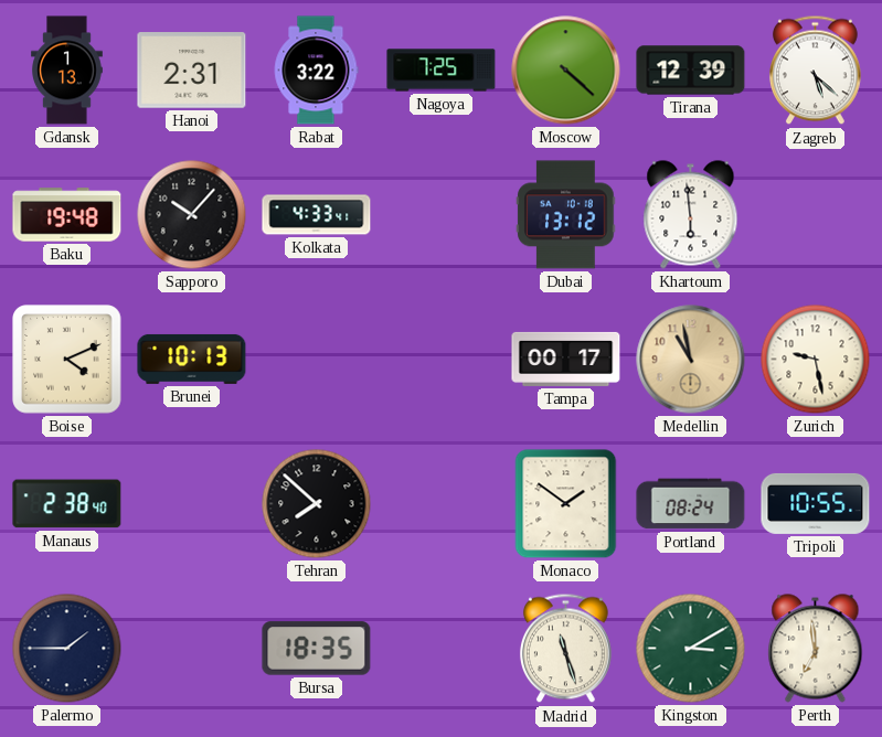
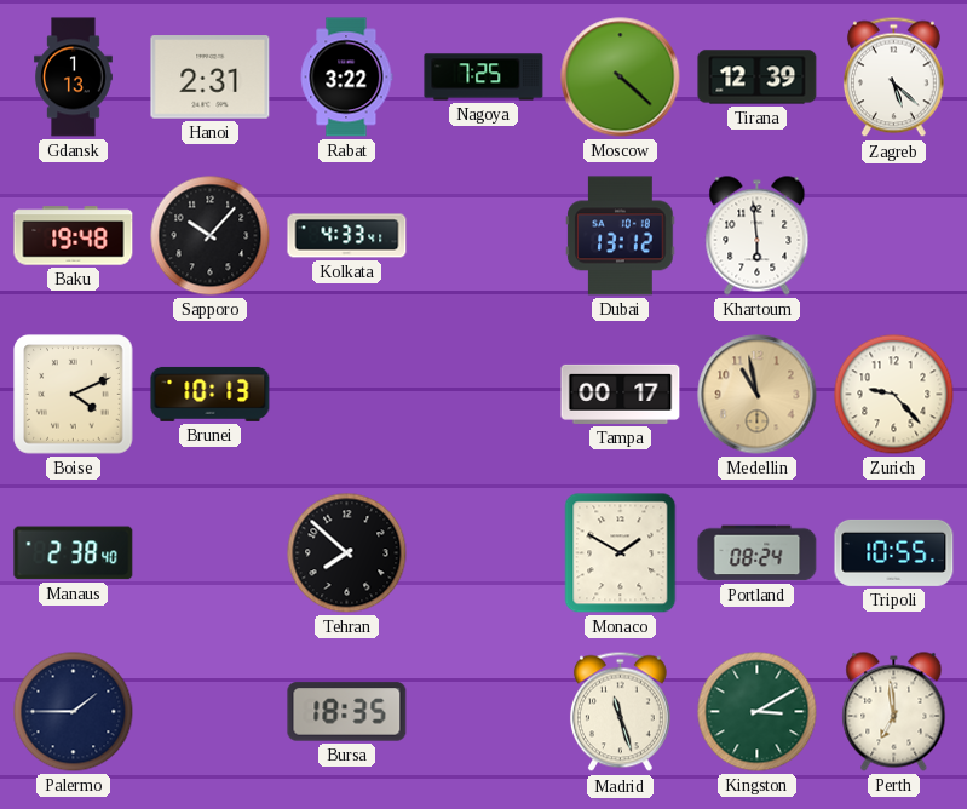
Zurich: 9:28 -> 9:23 (894, 395)
Monaco: 1:51 -> 1:50 (621, 553)
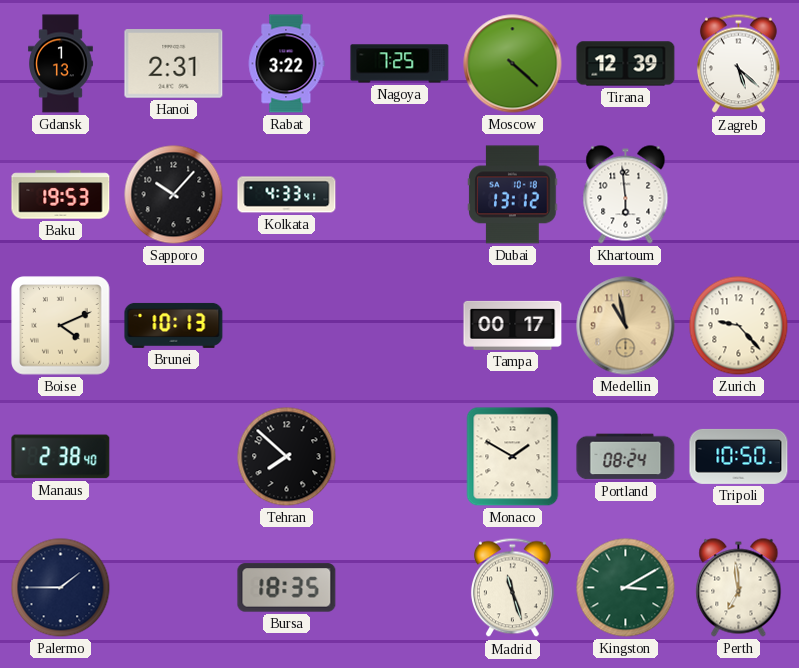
Baku: 19:48 -> 19:53 (61, 195)
Tripoli: 10:55 -> 10:50 (739, 456)
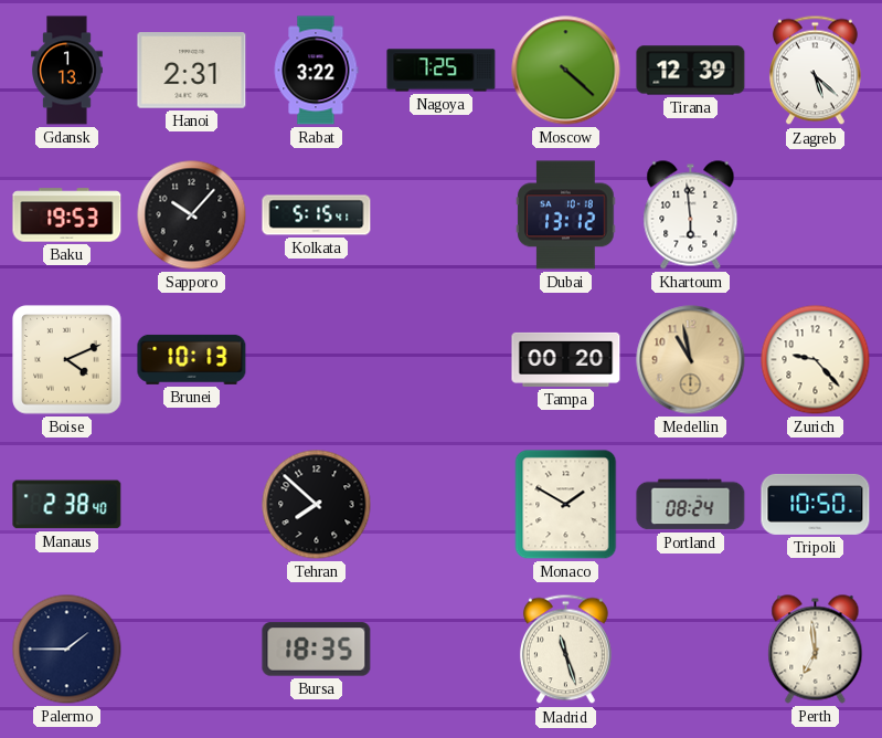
Kolkata: 4:33 -> 5:15 (317, 215)
Tampa: 00:17 -> 00:20 (566, 359)
Kingston: 3:10 -> none (626, 588)
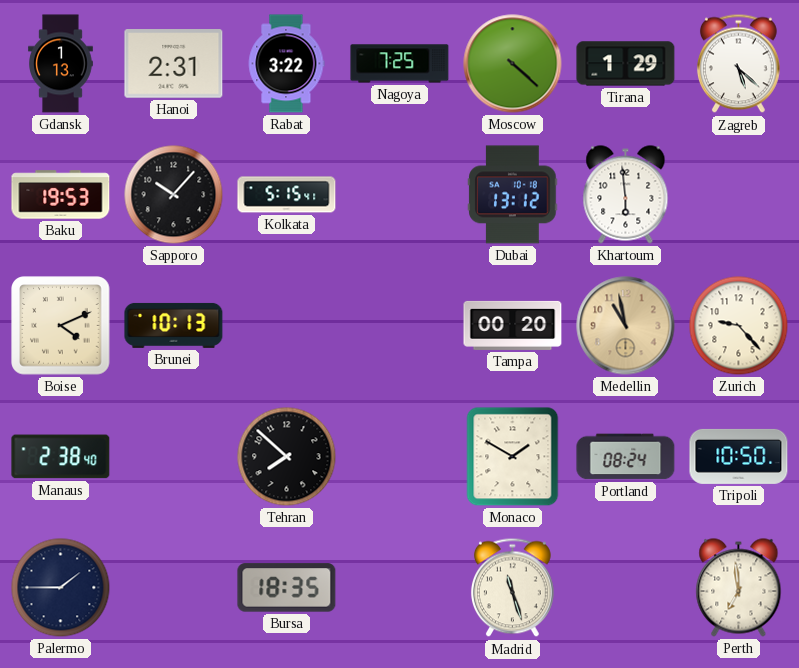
Tirana: 12:39 -> 1:29 (626, 64)
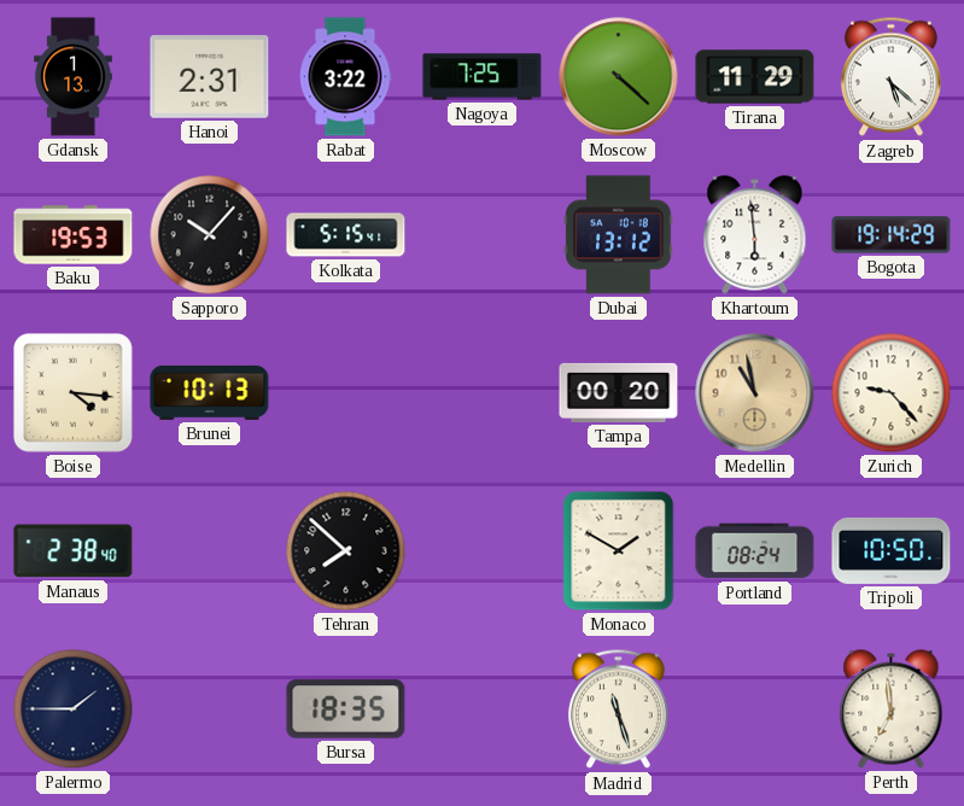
Tirana: 1:29 -> 11:29 (755, 77)
Bogota: none -> 19:14 (892, 235)
Boise: 4:11 -> 4:16 (74, 393)
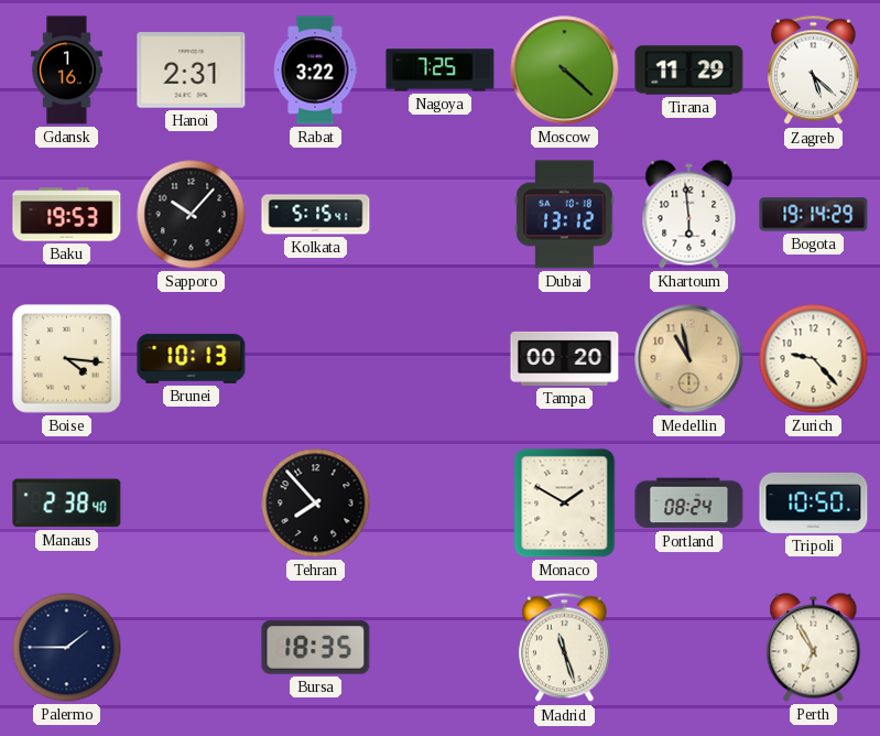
Gdansk: 1:13 -> 1:16 (67, 71)
Tehran: 7:52 -> 7:53 (316, 504)
Perth: 6:59 -> 6:55 (814, 648)
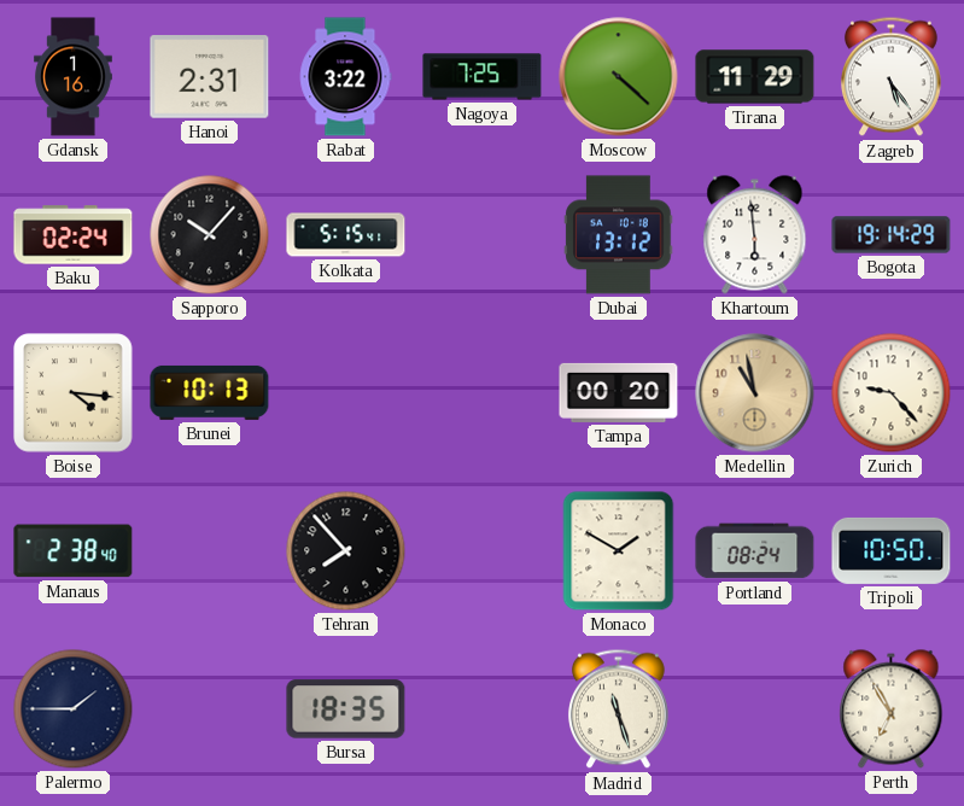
Zagreb: 5:22 -> 5:24 (890, 77)
Baku: 19:53 -> 02:24 (74, 235)
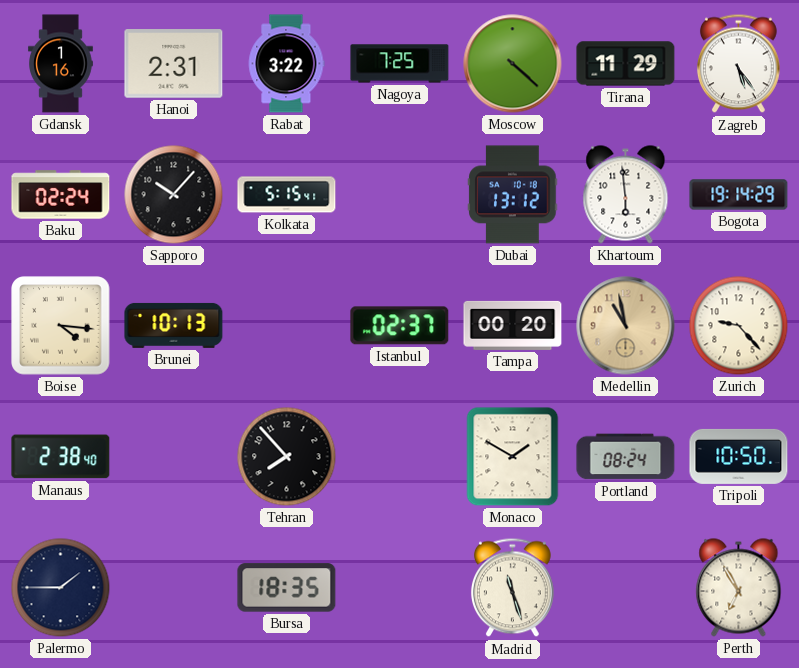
Istanbul: none -> 02:37 (400, 326)
